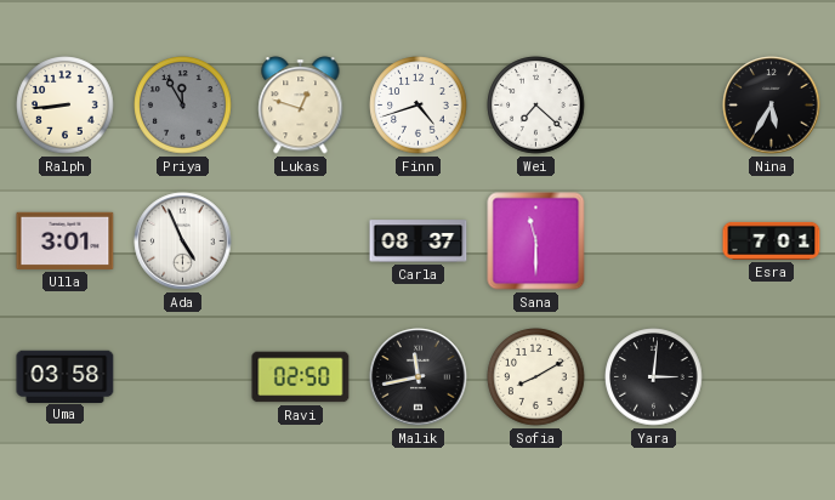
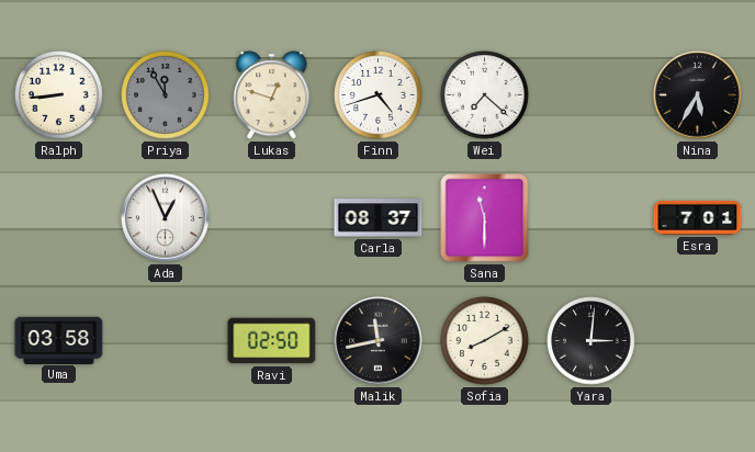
Ulla: 3:01 -> none (66, 240)
Ada: 4:56 -> 12:56 (166, 218)
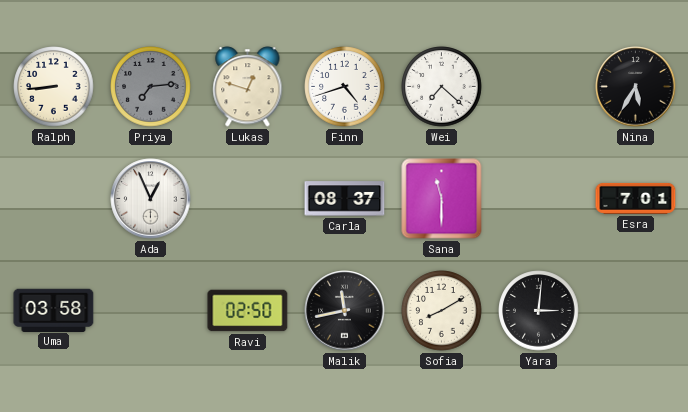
Priya: 11:55 -> 7:14 (151, 87)
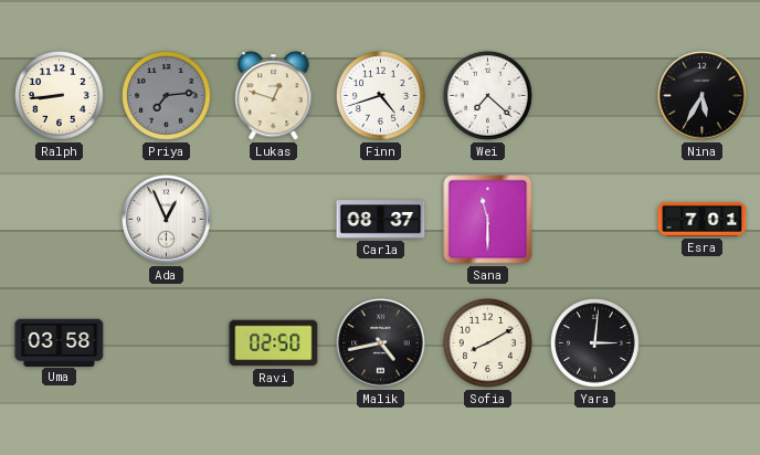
Malik: 11:43 -> 4:43 (381, 343)
